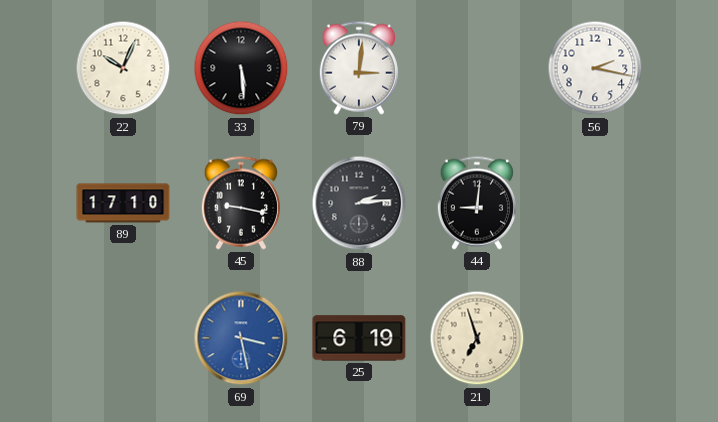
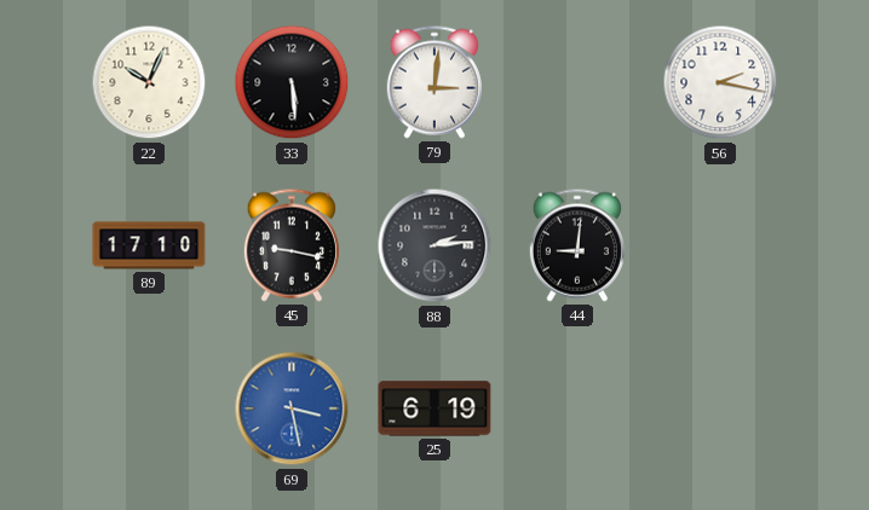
21: 6:57 -> none (477, 338)
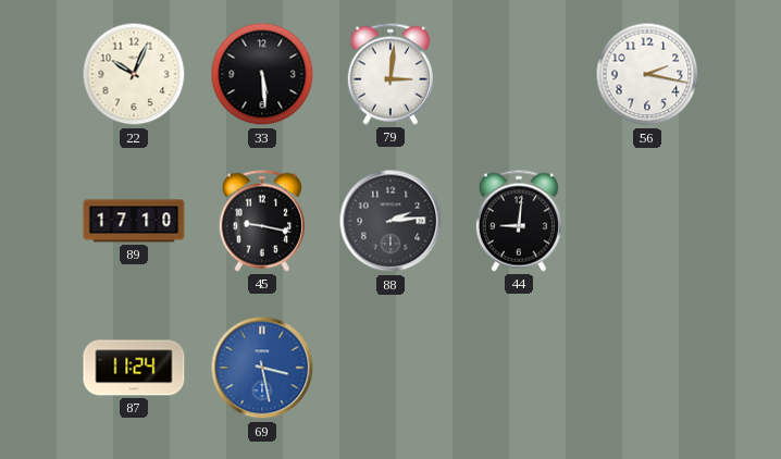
87: none -> 11:24 (134, 368)
25: 6:19 -> none (434, 408)
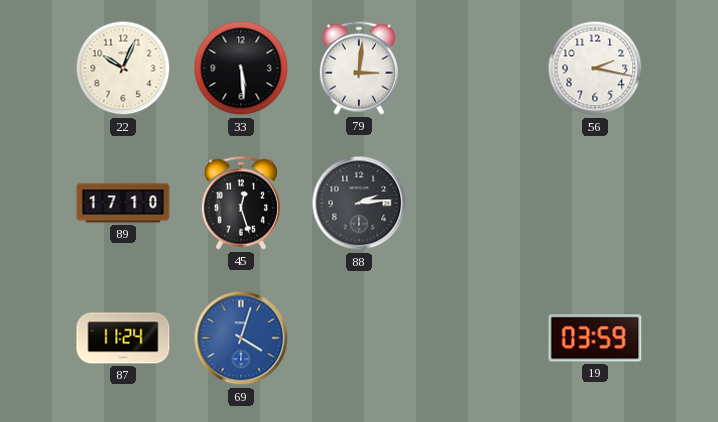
45: 9:17 -> 12:27 (241, 203)
44: 9:01 -> none (519, 221)
69: 3:28 -> 4:03 (241, 338)
19: none -> 03:59 (595, 338)
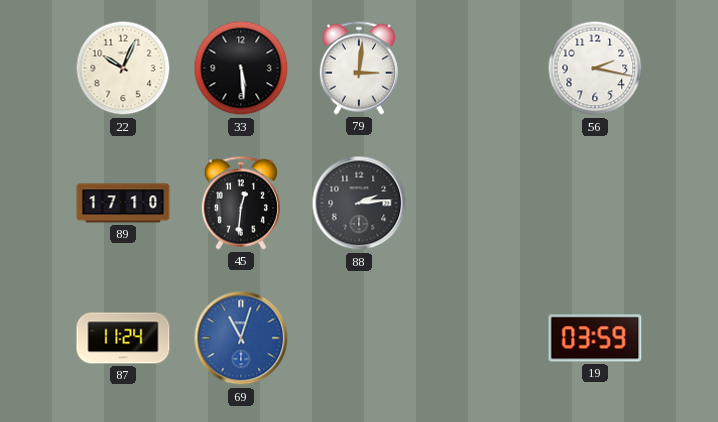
45: 12:27 -> 12:31 (241, 203)
69: 4:03 -> 11:03 (241, 338)
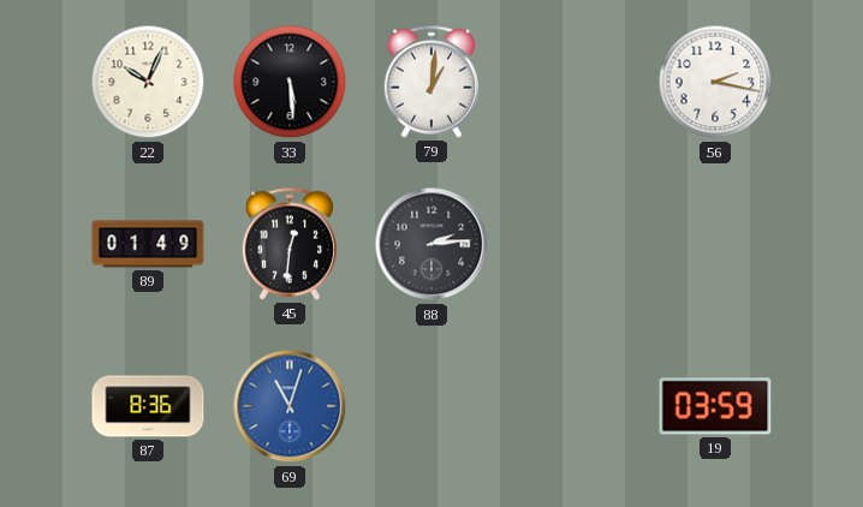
79: 3:01 -> 1:01 (431, 82)
89: 17:10 -> 01:49 (148, 244)
87: 11:24 -> 8:36 (148, 406)
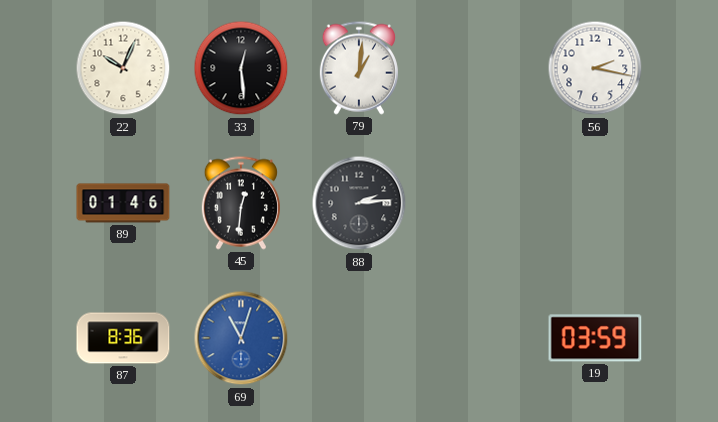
33: 5:29 -> 12:29 (241, 68)
89: 01:49 -> 01:46 (123, 203)
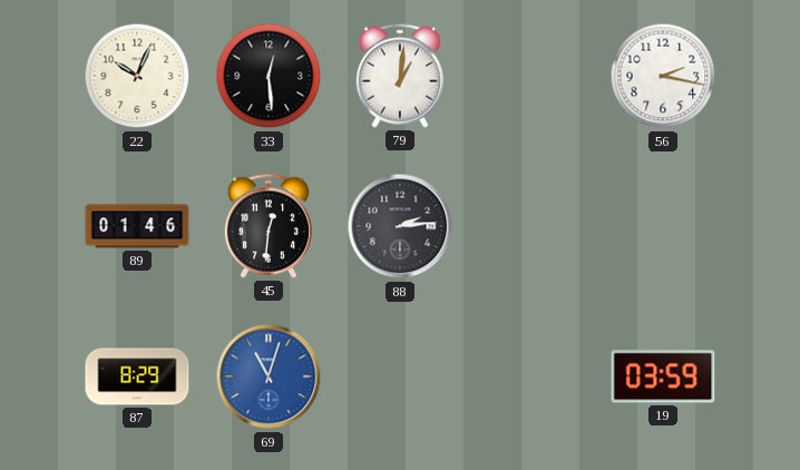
87: 8:36 -> 8:29 (137, 376)
